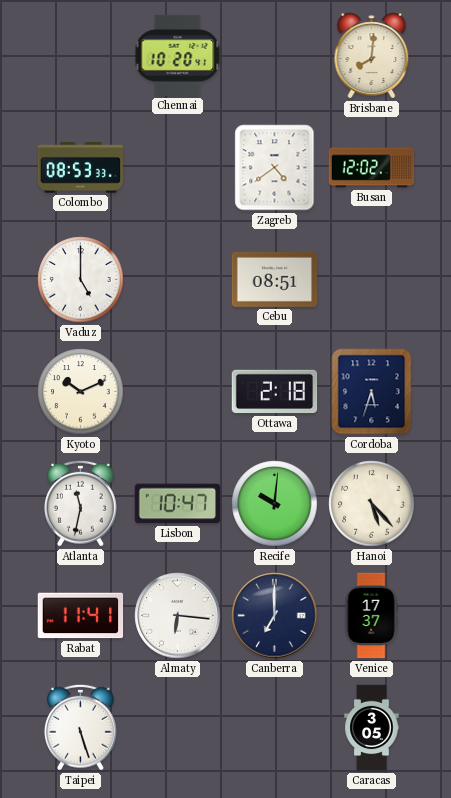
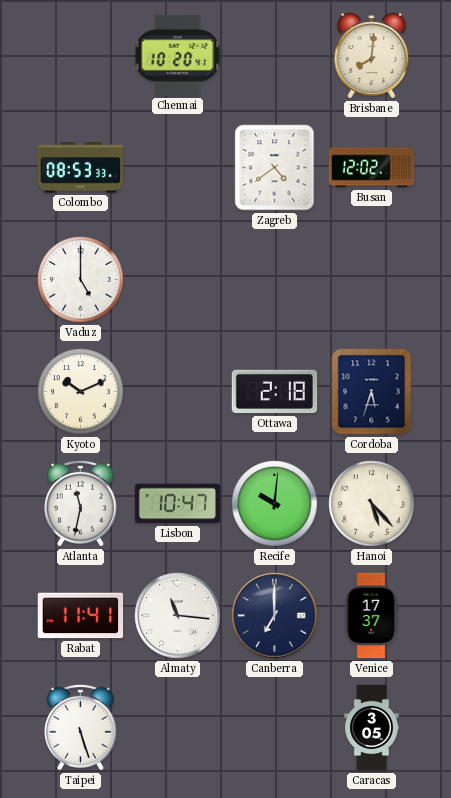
Cebu: 08:51 -> none (275, 279)
Almaty: 6:16 -> 11:16 (178, 616)
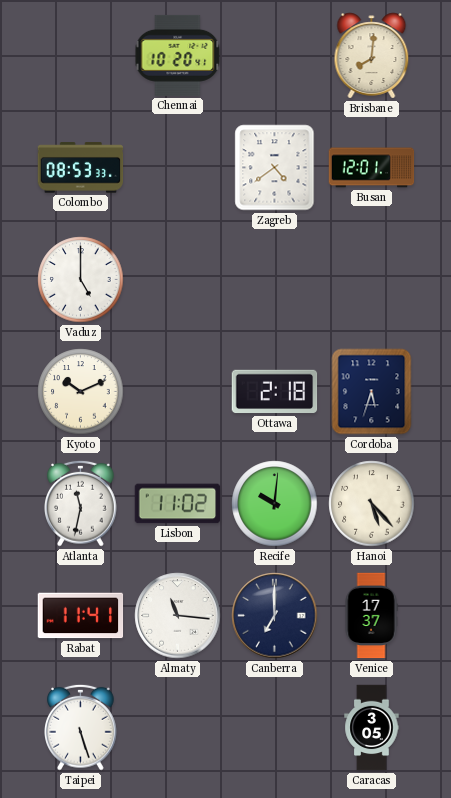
Busan: 12:02 -> 12:01 (372, 168)
Lisbon: 10:47 -> 11:02 (178, 504)
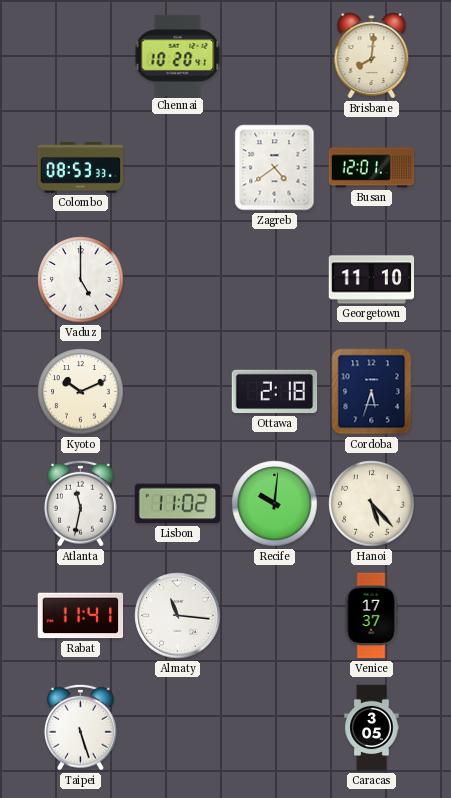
Georgetown: none -> 11:10 (372, 280)
Canberra: 7:00 -> none (275, 616)
